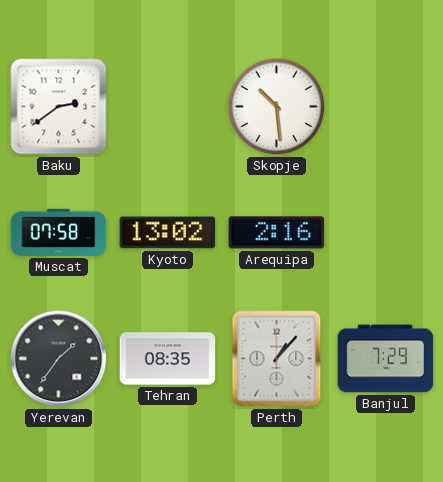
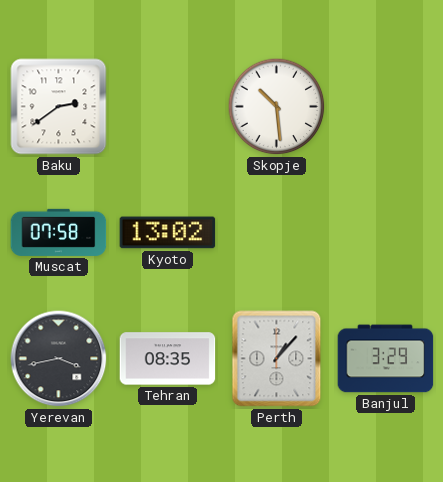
Arequipa: 2:16 -> none (277, 233)
Yerevan: 1:36 -> 3:43 (59, 359)
Banjul: 7:29 -> 3:29 (386, 359)
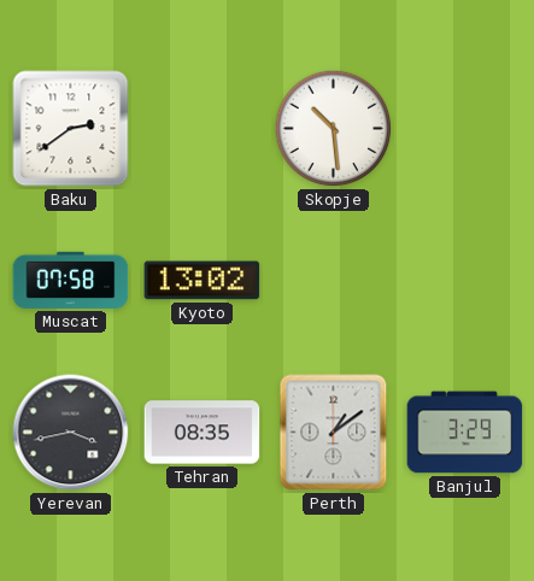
Perth: 1:07 -> 1:09 (334, 433)
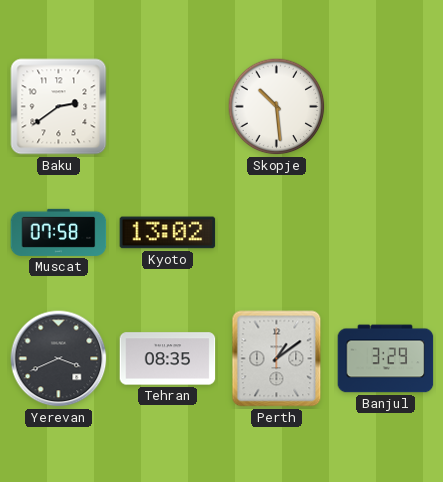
Yerevan: 3:43 -> 3:41 (59, 359)
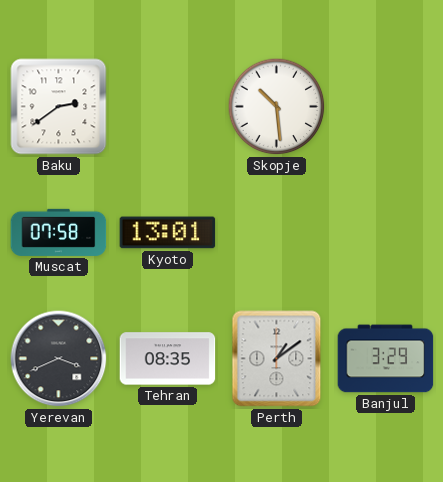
Kyoto: 13:02 -> 13:01 (168, 233)
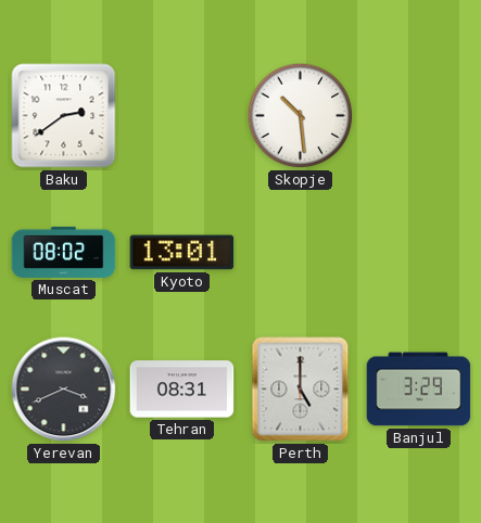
Muscat: 07:58 -> 08:02 (64, 252)
Tehran: 08:35 -> 08:31 (182, 390)
Perth: 1:09 -> 5:00 (301, 390)
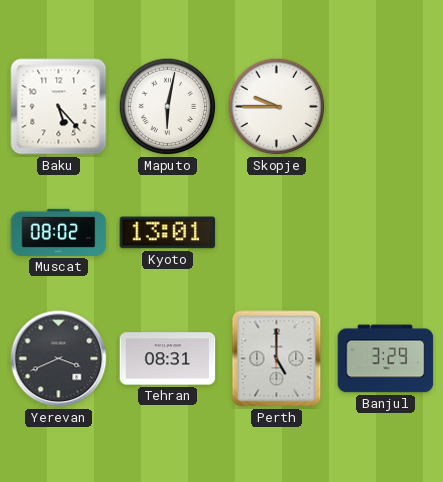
Baku: 2:39 -> 5:23 (59, 107)
Maputo: none -> 6:02 (168, 107)
Skopje: 10:29 -> 9:45 (277, 107)
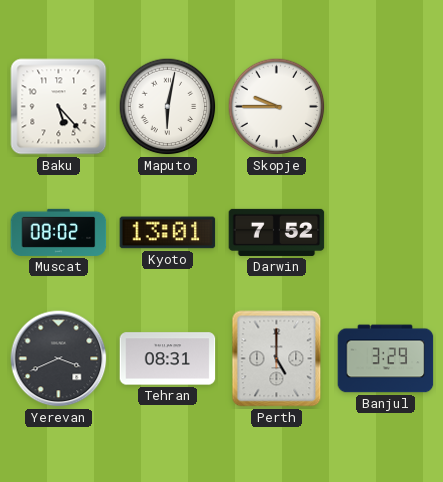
Darwin: none -> 7:52 (277, 232)
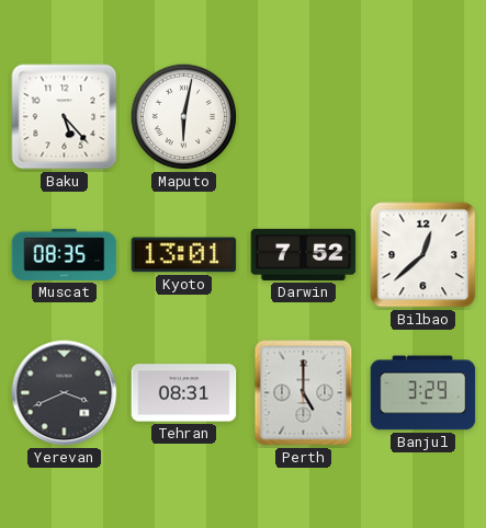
Skopje: 9:45 -> none (277, 107)
Muscat: 08:02 -> 08:35 (65, 254)
Bilbao: none -> 12:38 (423, 255)
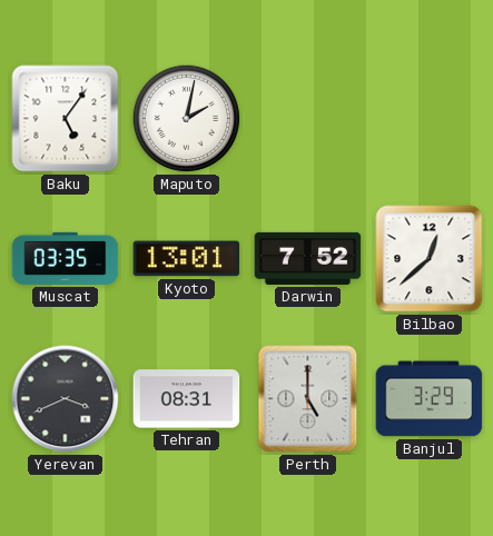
Baku: 5:23 -> 5:06 (66, 119)
Maputo: 6:02 -> 2:02 (187, 119)
Muscat: 08:35 -> 03:35 (66, 258)
